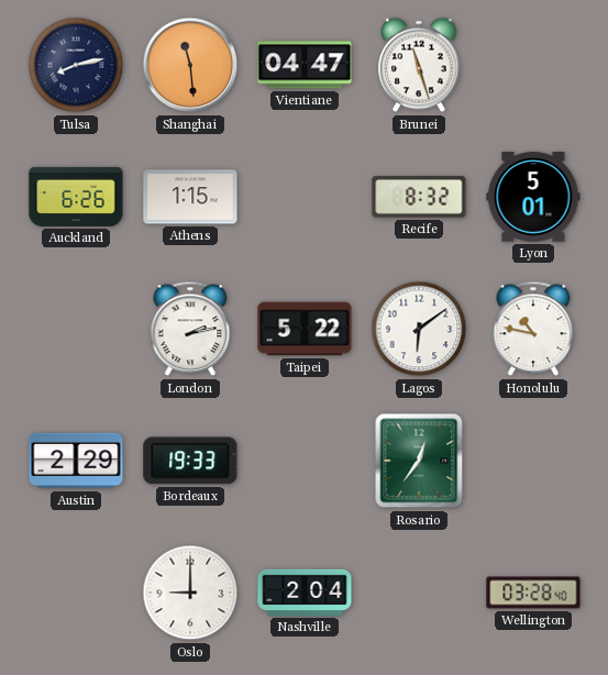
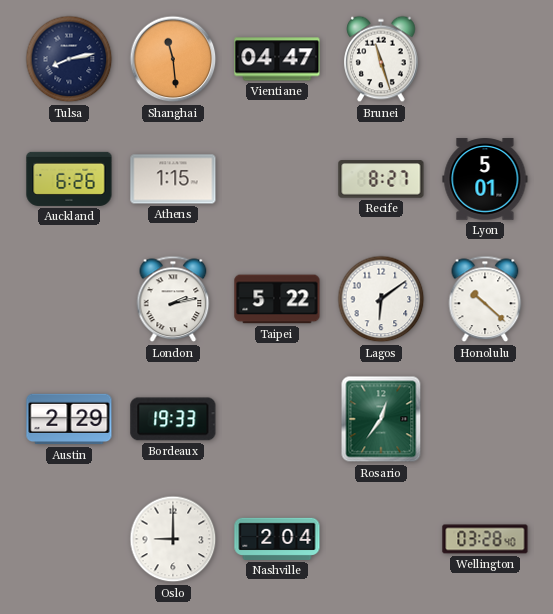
Recife: 8:32 -> 8:27 (381, 179)
Honolulu: 10:47 -> 10:22 (485, 299)
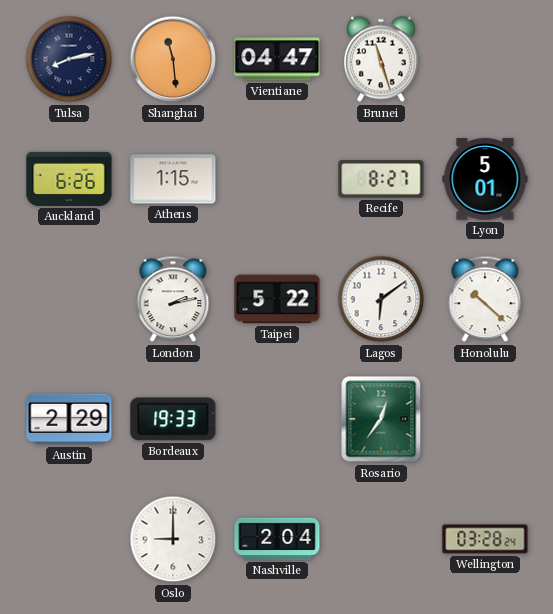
Wellington: 03:28:40 -> 03:28:24 (485, 539)
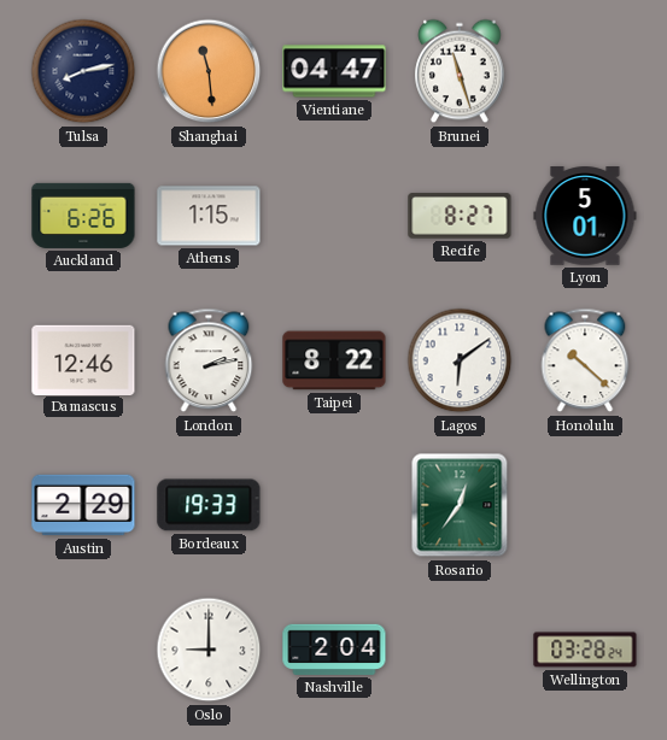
Damascus: none -> 12:46 (83, 359)
Taipei: 5:22 -> 8:22 (334, 360)
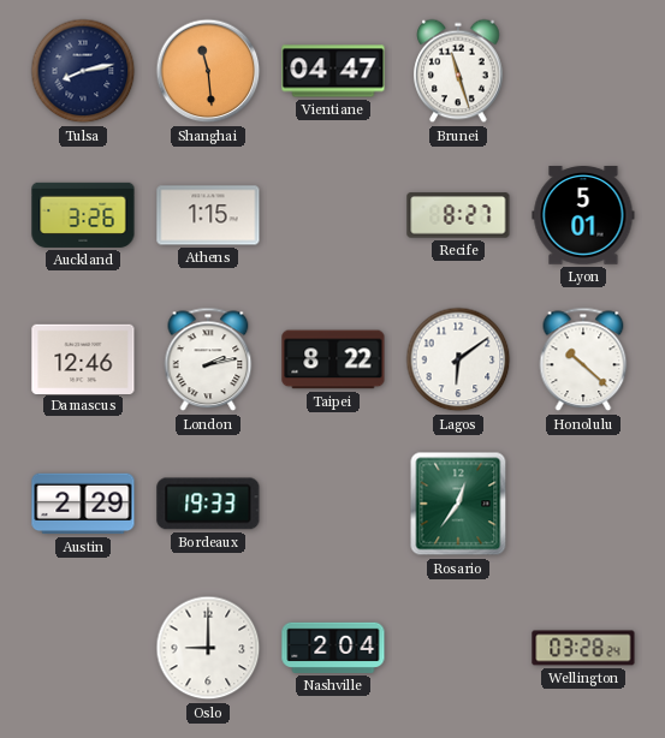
Auckland: 6:26 -> 3:26 (83, 215)
